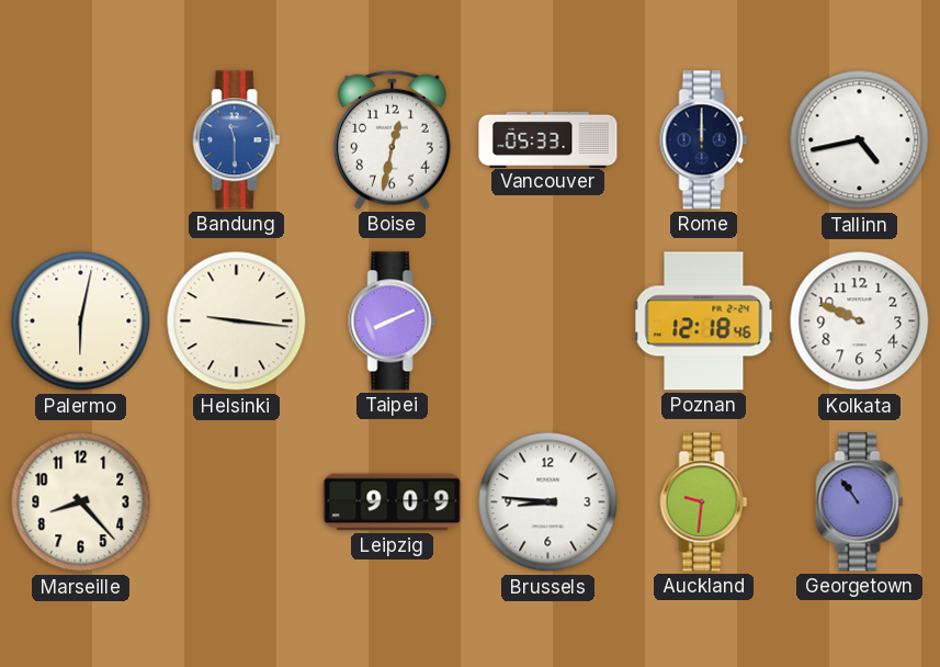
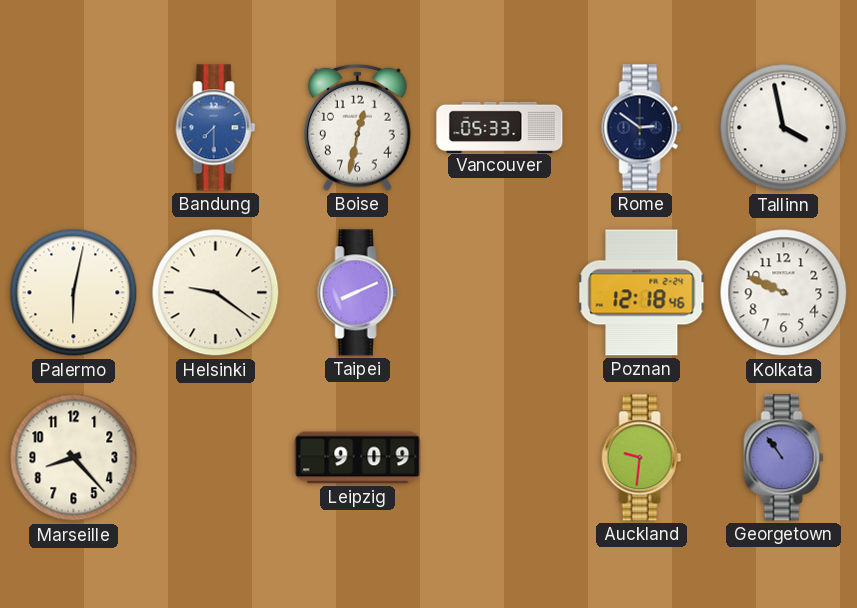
Bandung: 11:30 -> 7:30 (216, 128)
Rome: 12:00 -> 2:51 (642, 128)
Tallinn: 4:43 -> 3:58 (784, 128)
Helsinki: 9:16 -> 9:21 (216, 293)
Brussels: 8:46 -> none (548, 502)
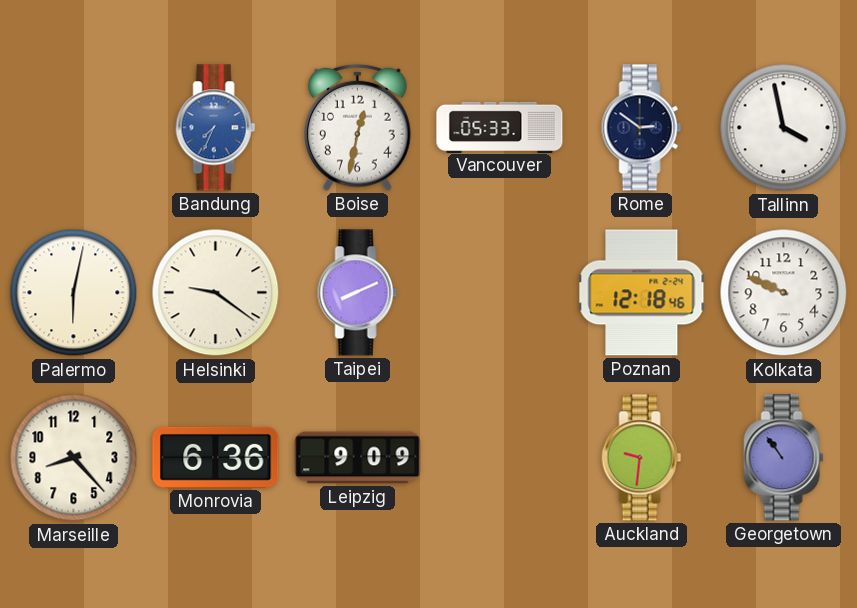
Bandung: 7:30 -> 7:34 (216, 128)
Monrovia: none -> 6:36 (216, 457)
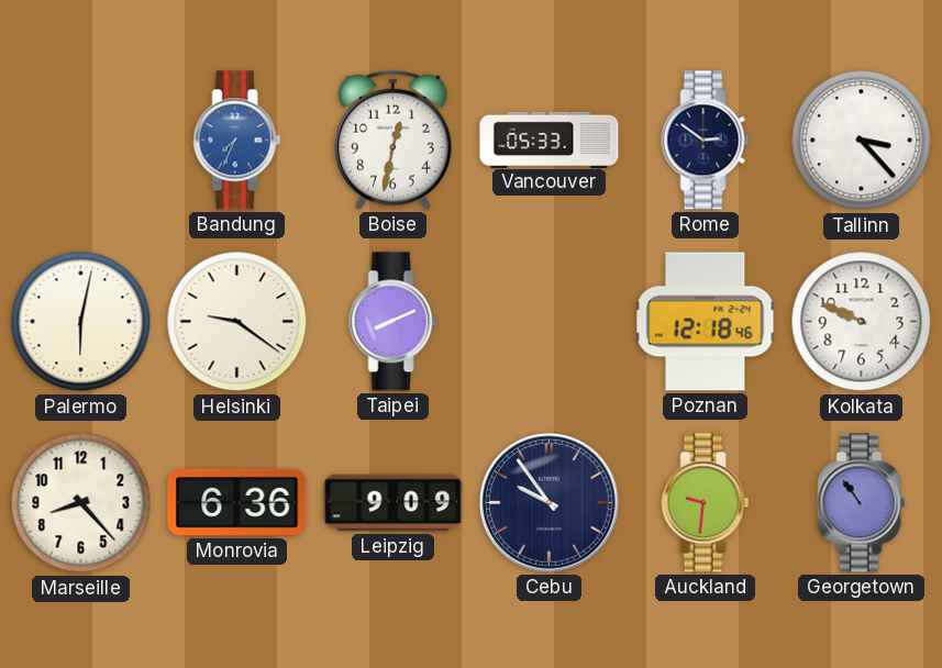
Tallinn: 3:58 -> 3:23 (862, 141)
Cebu: none -> 9:54 (550, 503)
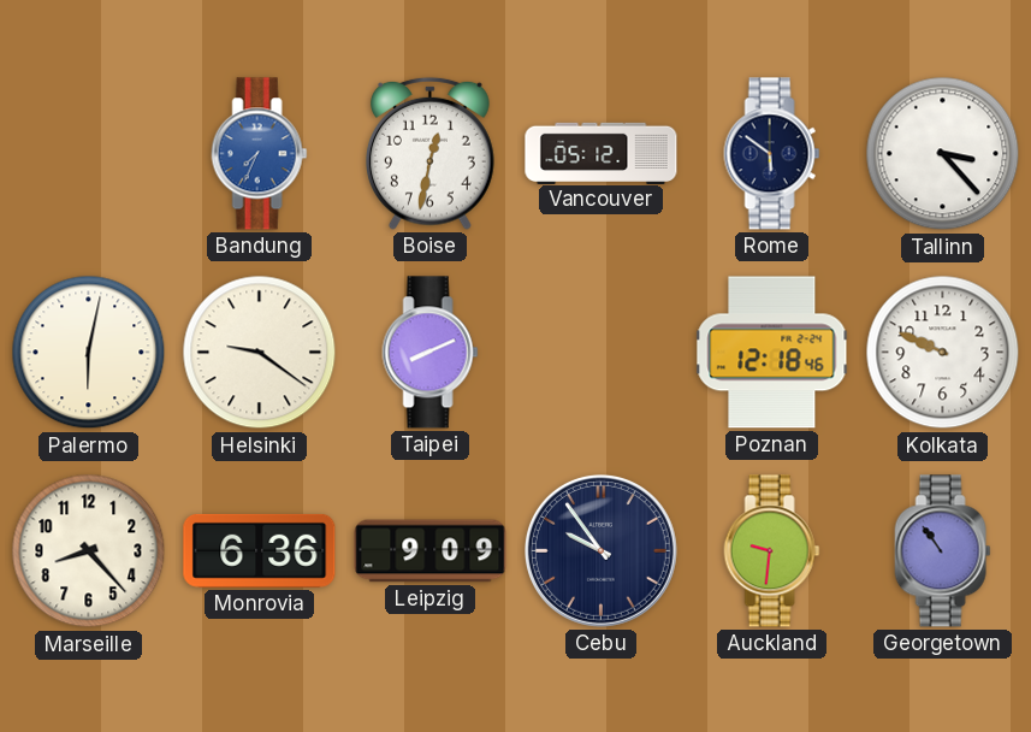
Vancouver: 05:33 -> 05:12 (602, 153)
Rome: 2:51 -> 5:51 (772, 154)
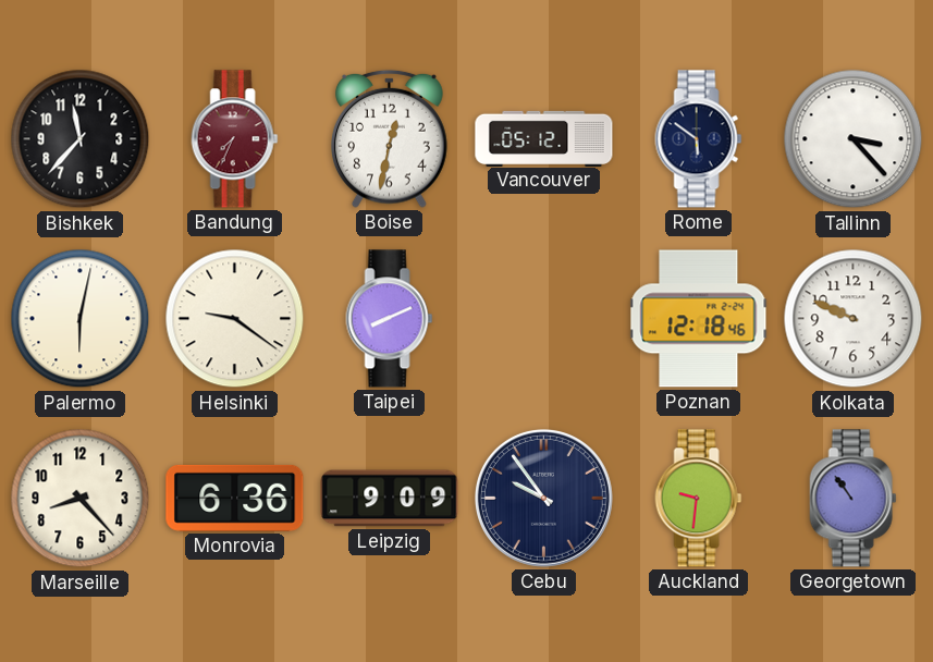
Bishkek: none -> 11:37 (81, 139)
Bandung dial: blue -> burgundy (235, 139)
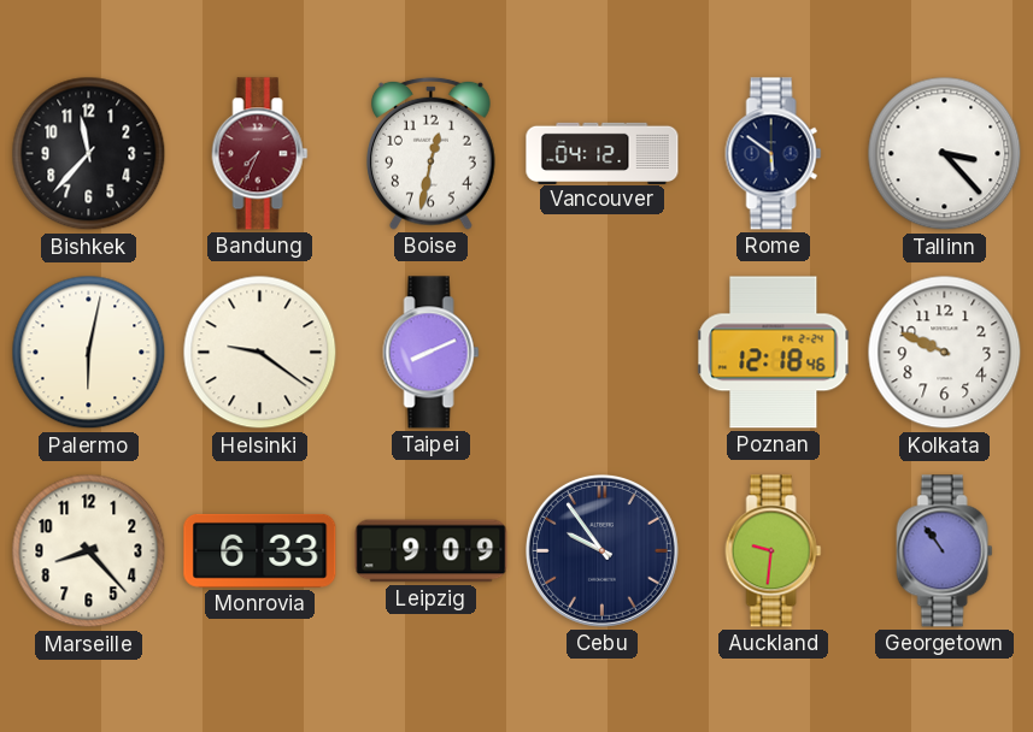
Vancouver: 05:12 -> 04:12 (603, 153)
Monrovia: 6:36 -> 6:33 (260, 550)
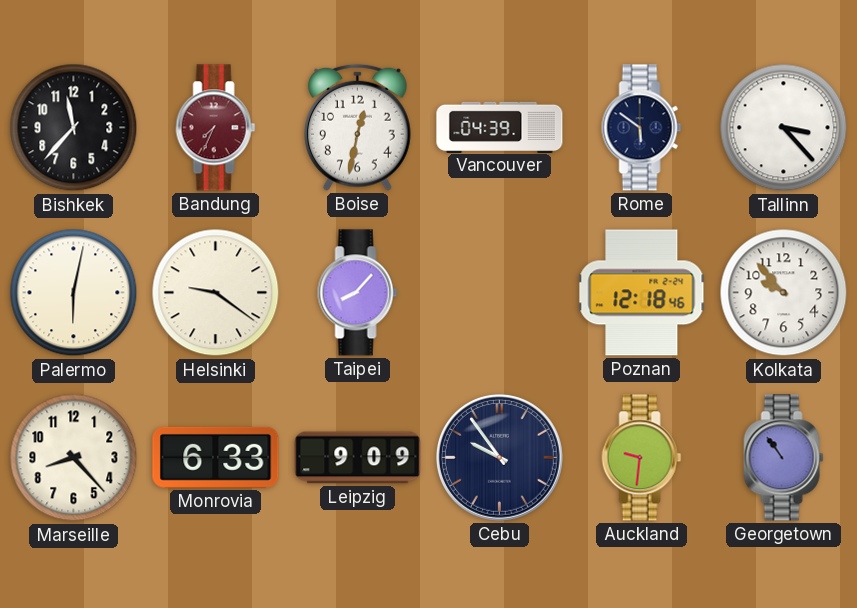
Vancouver: 04:12 -> 04:39 (500, 127)
Taipei: 8:11 -> 8:07 (358, 293)
Kolkata: 9:49 -> 9:53 (784, 293)
